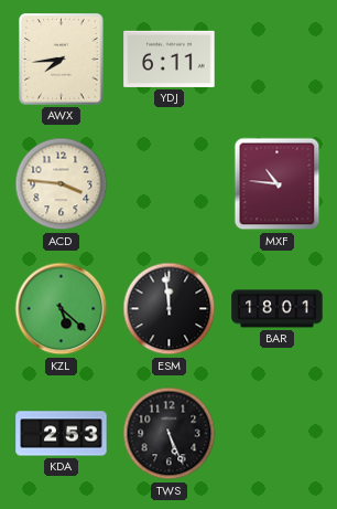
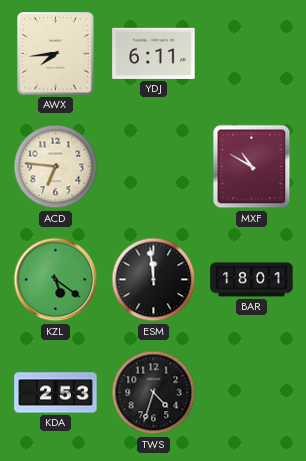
ACD: 3:46 -> 6:46 (56, 167)
MXF: 10:46 -> 10:50 (252, 167)
KZL: 5:22 -> 5:21 (56, 280)
TWS: 5:26 -> 4:33 (154, 393)
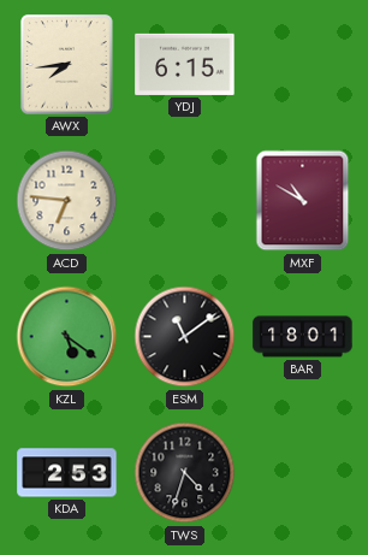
YDJ: 6:11 -> 6:15 (185, 64)
ESM: 11:59 -> 11:09 (185, 337)
